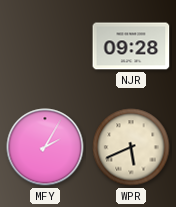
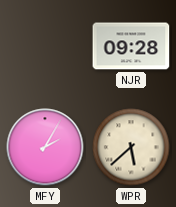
WPR: 5:41 -> 5:38 (131, 147)
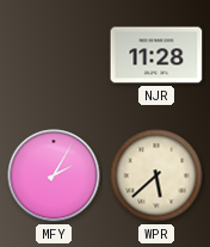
NJR: 09:28 -> 11:28 (156, 55)
